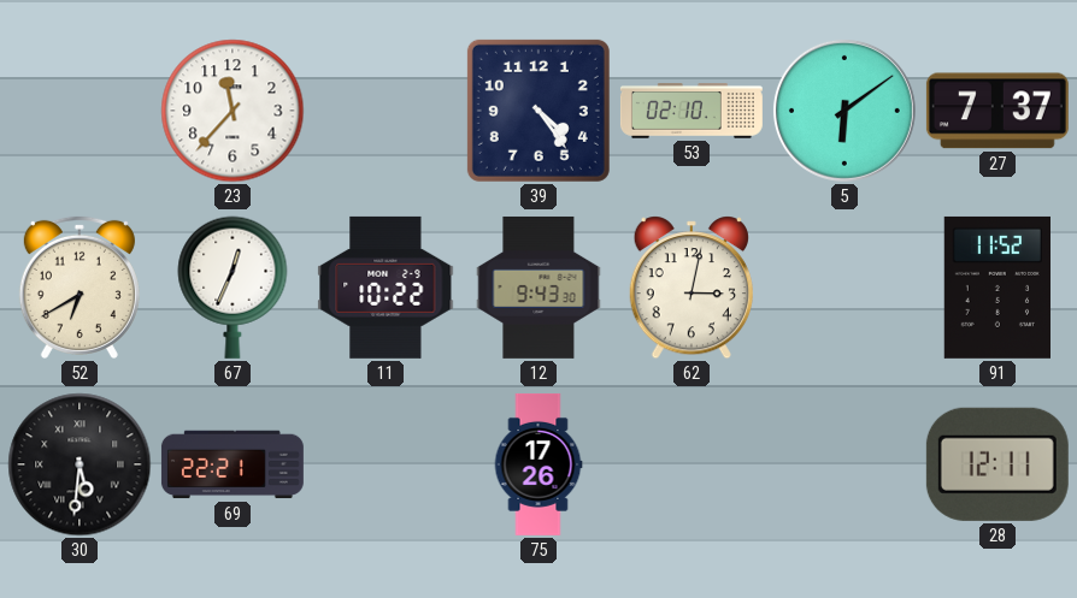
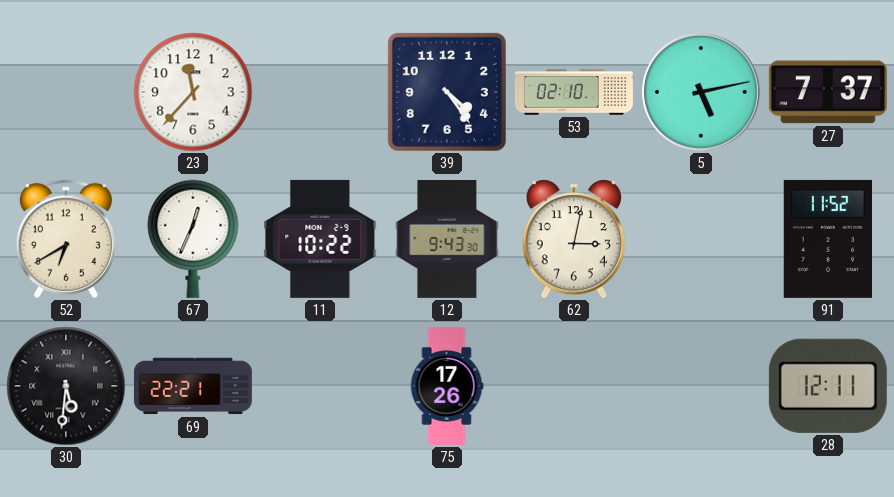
5: 6:09 -> 5:13 (701, 92)
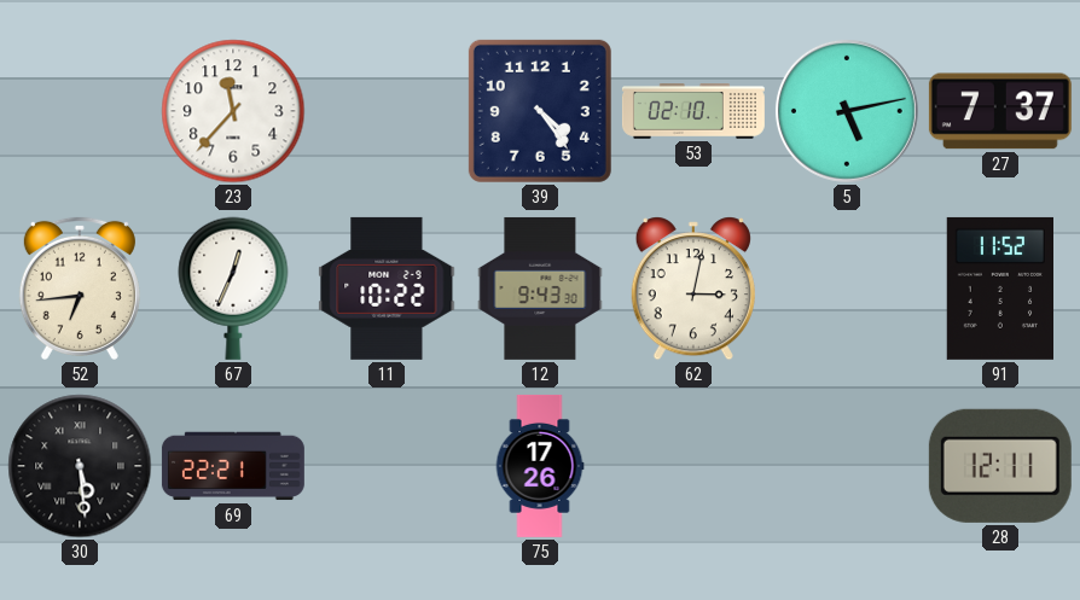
52: 6:40 -> 6:44 (80, 289)
30: 5:31 -> 5:29 (80, 466)
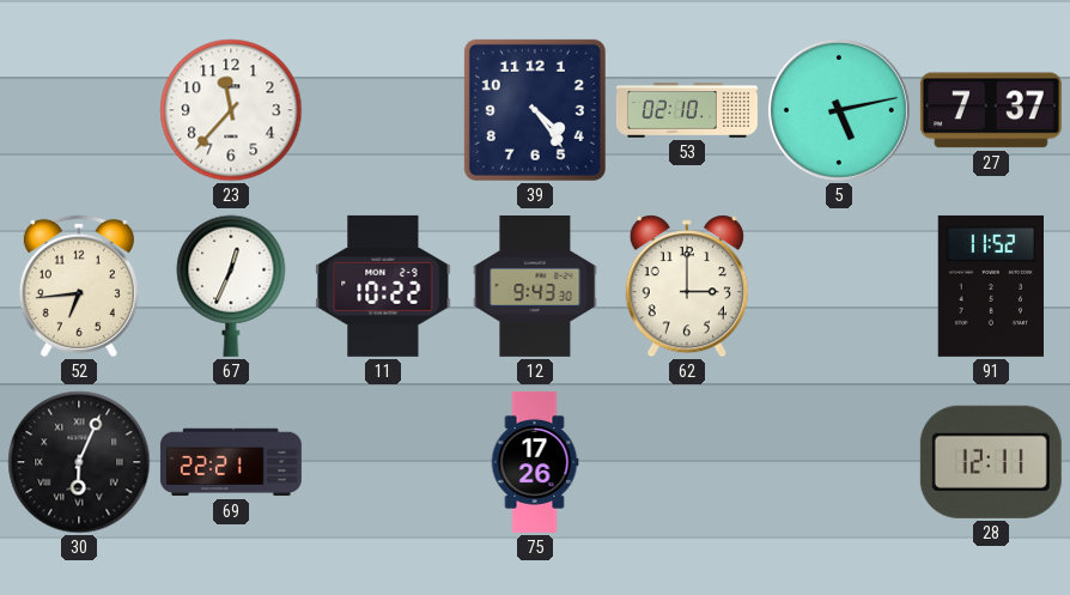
62: 3:02 -> 3:00 (687, 286)
30: 5:29 -> 6:04 (79, 462)
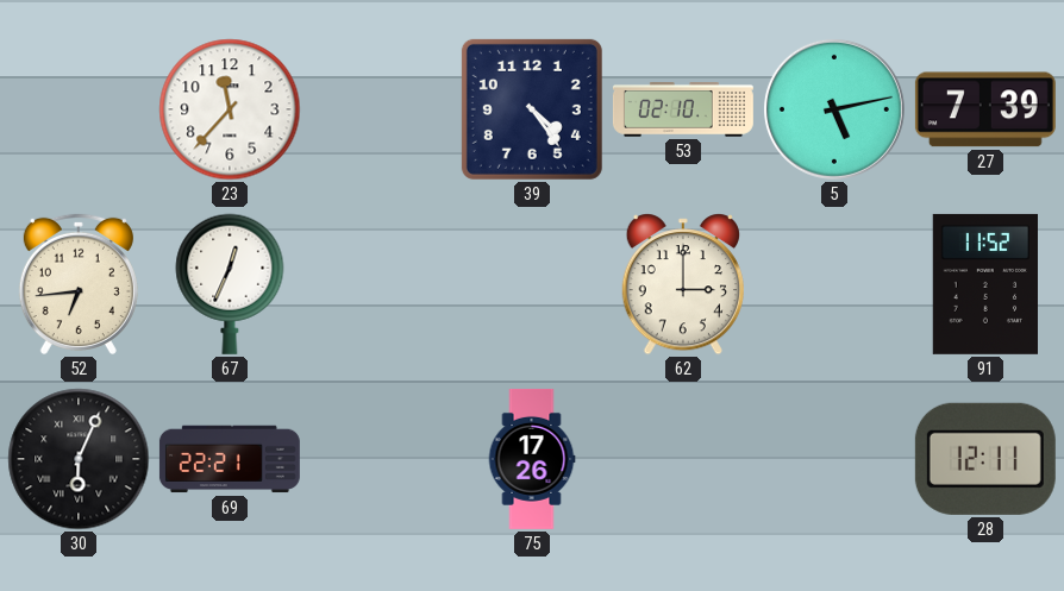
27: 7:37 -> 7:39 (985, 109)
11: 10:22 -> none (383, 286)
12: 9:43 -> none (535, 286)
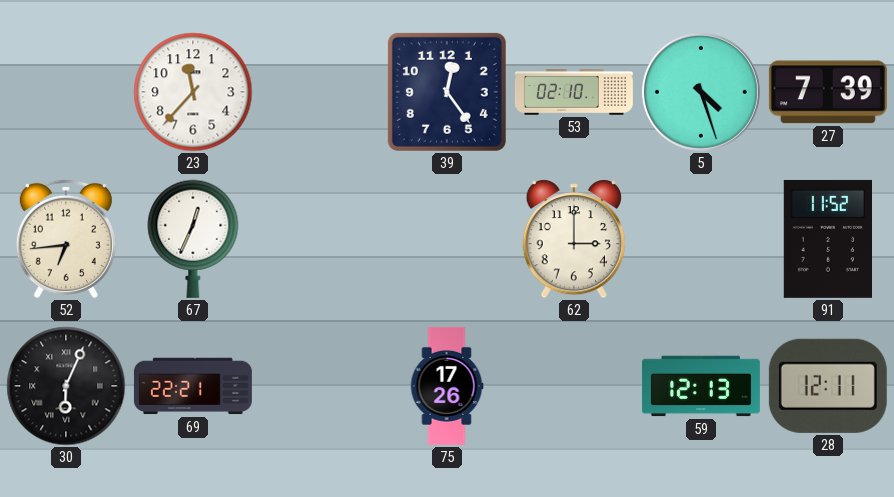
39: 4:24 -> 12:24 (447, 92)
5: 5:13 -> 4:27 (701, 92)
59: none -> 12:13 (701, 386)
